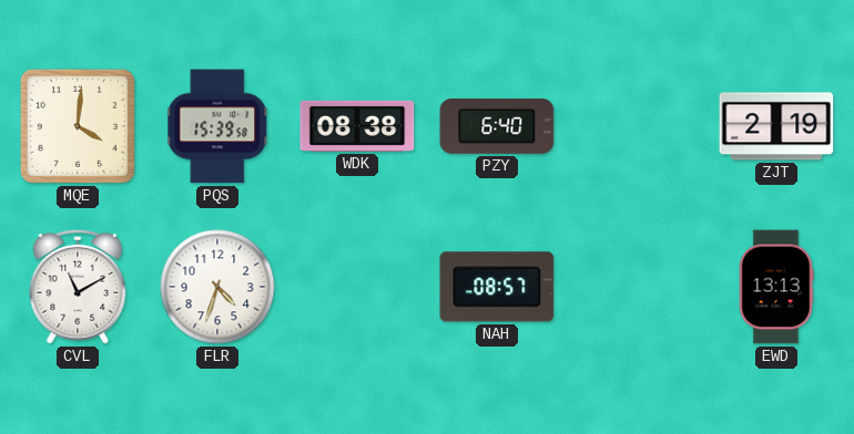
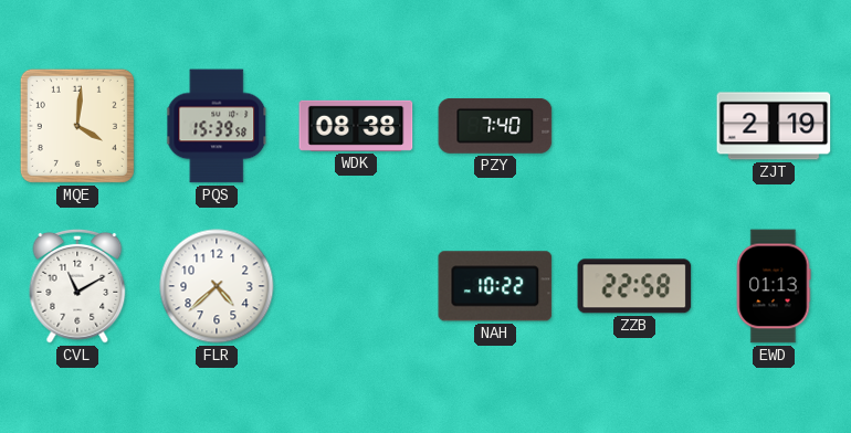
PZY: 6:40 -> 7:40 (495, 126)
FLR: 4:33 -> 4:38 (217, 286)
NAH: 08:57 -> 10:22 (495, 286)
ZZB: none -> 22:58 (634, 286)
EWD: 13:13 -> 01:13 (774, 286)
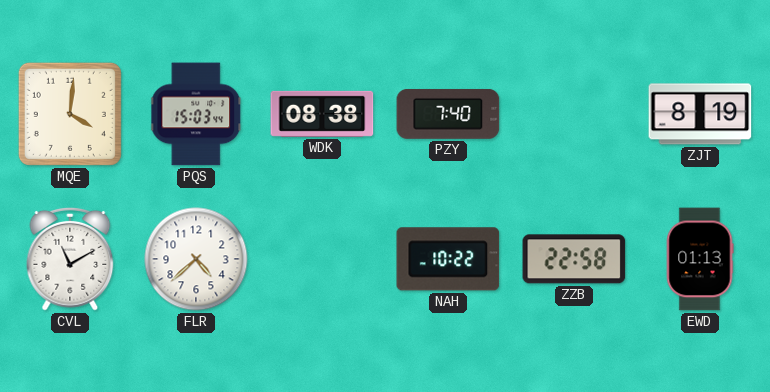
PQS: 15:39 -> 15:03 (197, 114)
ZJT: 2:19 -> 8:19 (700, 114)
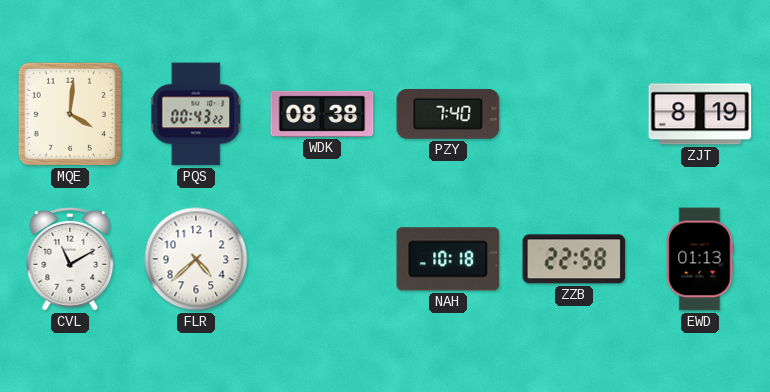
PQS: 15:03 -> 00:43 (197, 114)
NAH: 10:22 -> 10:18 (448, 259)
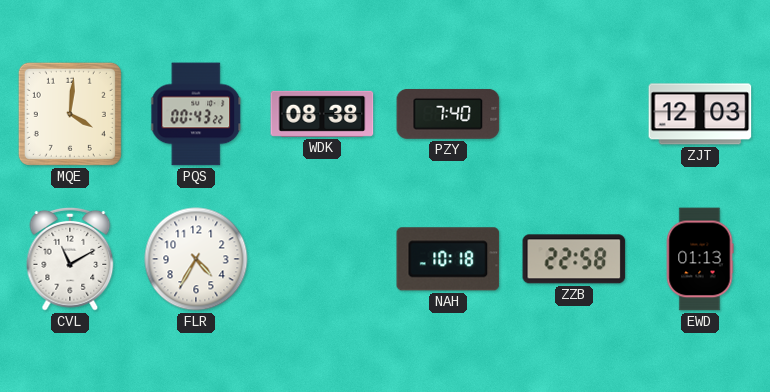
ZJT: 8:19 -> 12:03 (700, 114)
FLR: 4:38 -> 4:35 (196, 259)
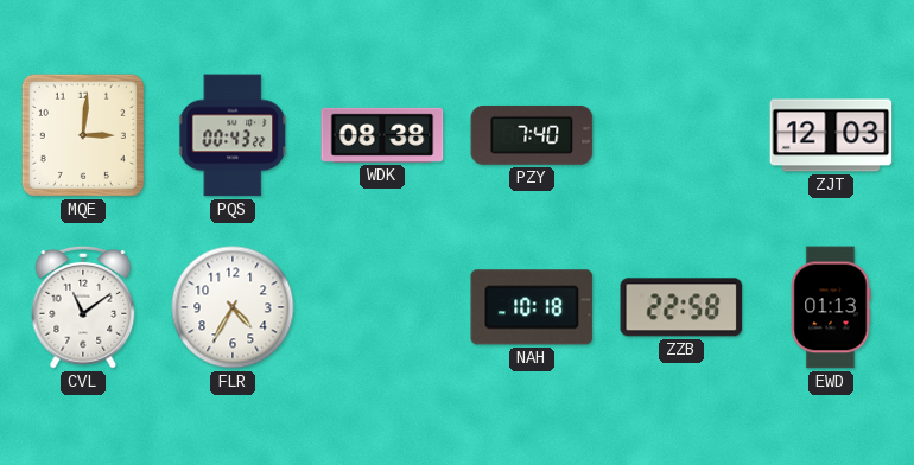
MQE: 4:01 -> 3:01 (83, 135)
CVL: 11:10 -> 11:09 (83, 307)
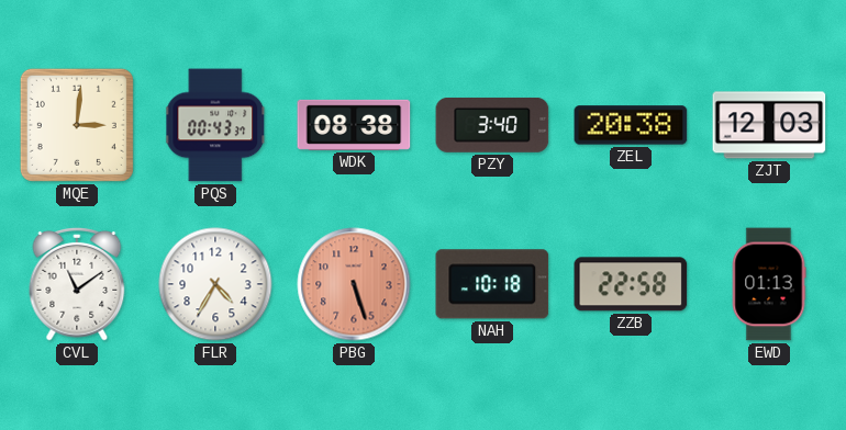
PQS: 00:43:22 -> 00:43:37 (216, 125)
PZY: 7:40 -> 3:40 (492, 125)
ZEL: none -> 20:38 (631, 125)
PBG: none -> 5:27 (354, 284)
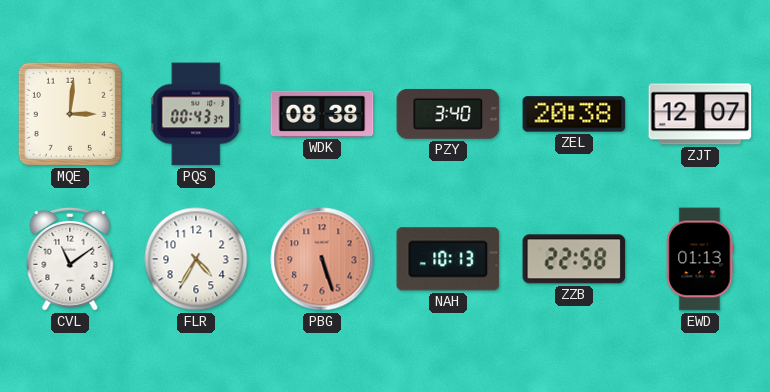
ZJT: 12:03 -> 12:07 (700, 114)
NAH: 10:18 -> 10:13 (448, 259)
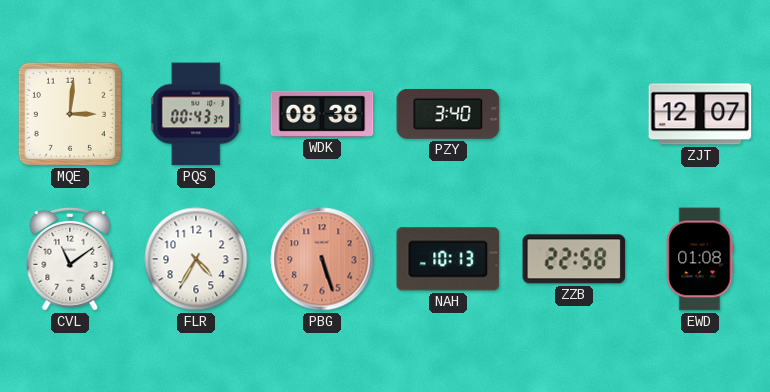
ZEL: 20:38 -> none (574, 114)
EWD: 01:13 -> 01:08 (700, 259)
